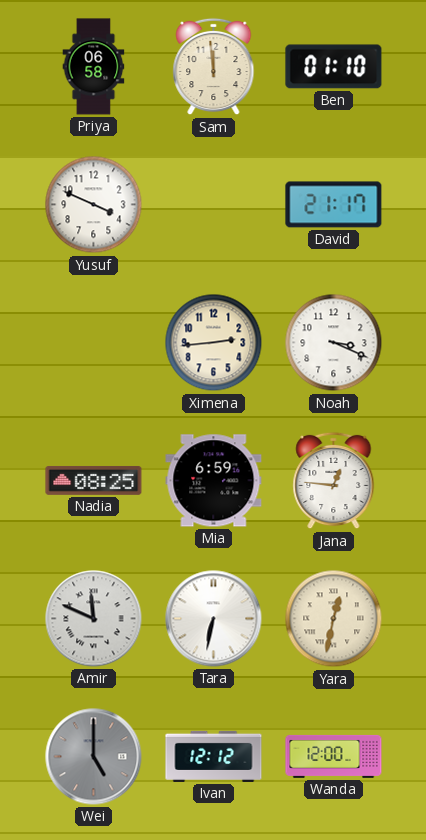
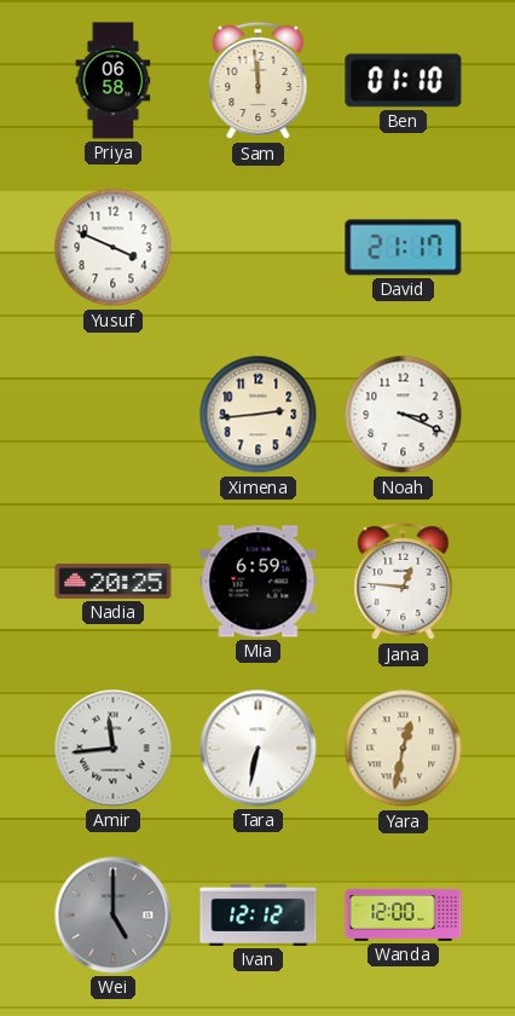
Nadia: 08:25 -> 20:25 (114, 582)
Amir: 11:49 -> 11:44 (114, 749)
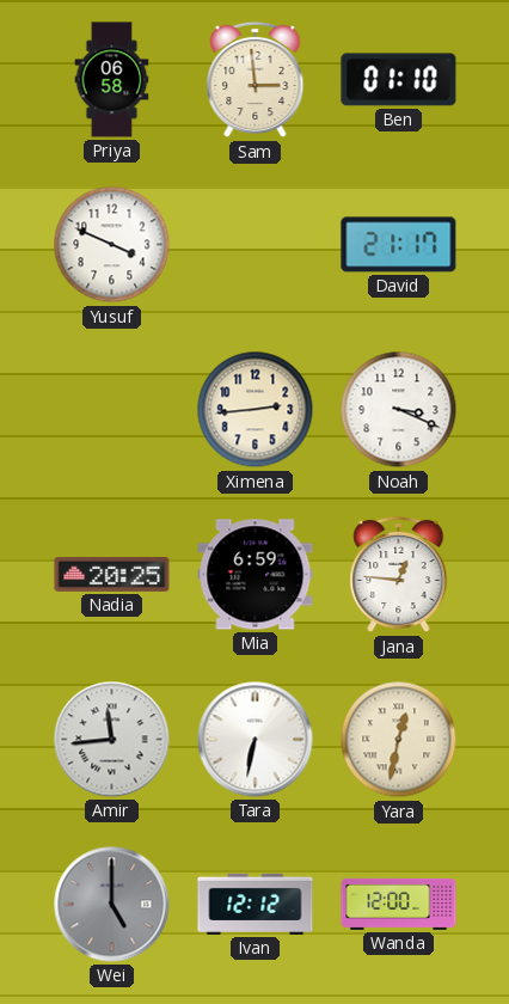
Sam: 11:59 -> 2:59 (256, 80)
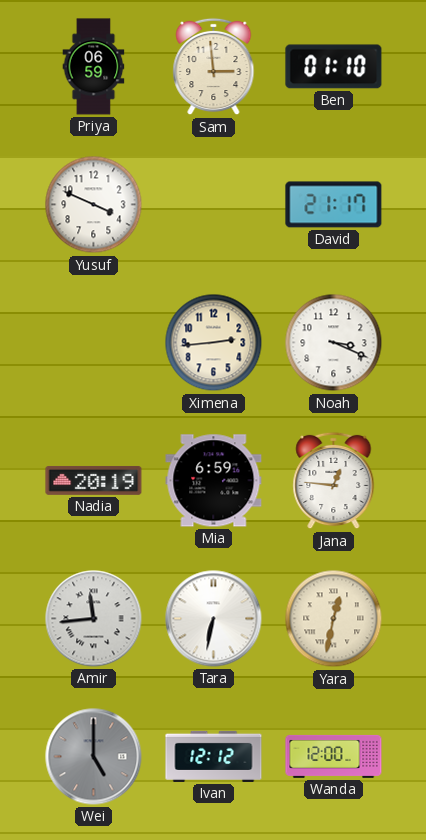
Priya: 06:58 -> 06:59 (94, 67)
Nadia: 20:25 -> 20:19 (94, 481)
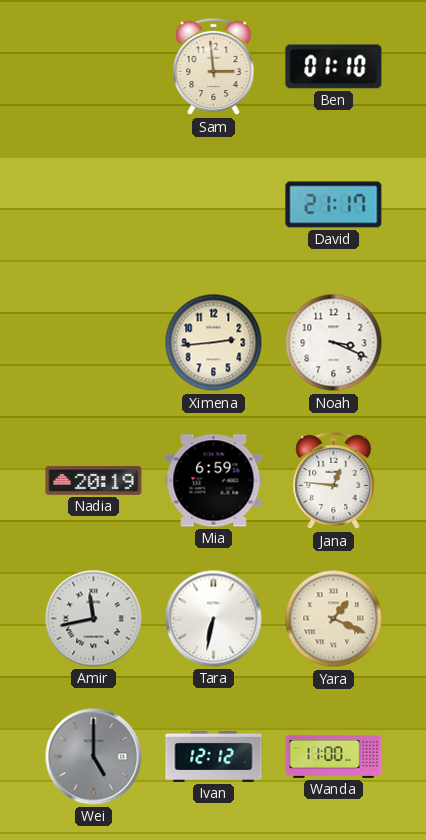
Priya: 06:59 -> none (94, 67)
Yusuf: 3:49 -> none (94, 205)
Amir: 11:44 -> 11:43 (94, 619)
Yara: 12:32 -> 1:19 (334, 619)
Wanda: 12:00 -> 11:00 (334, 756)
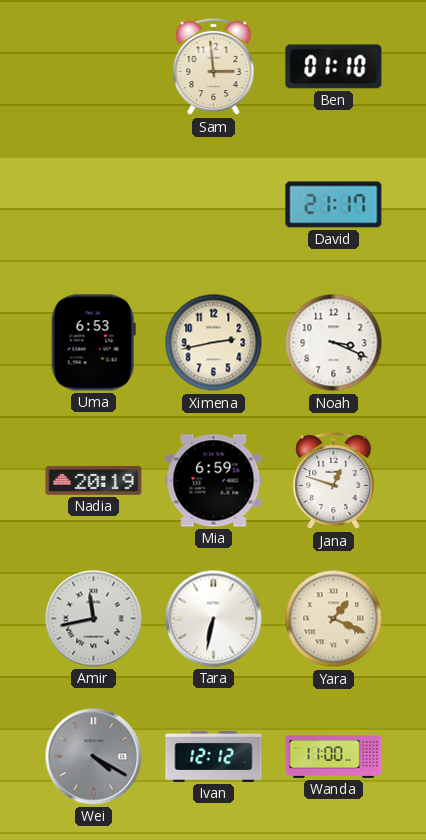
Uma: none -> 6:53 (93, 343)
Ximena: 2:44 -> 2:43 (214, 343)
Jana: 12:46 -> 12:48 (334, 481)
Wei: 5:00 -> 4:20 (94, 757)
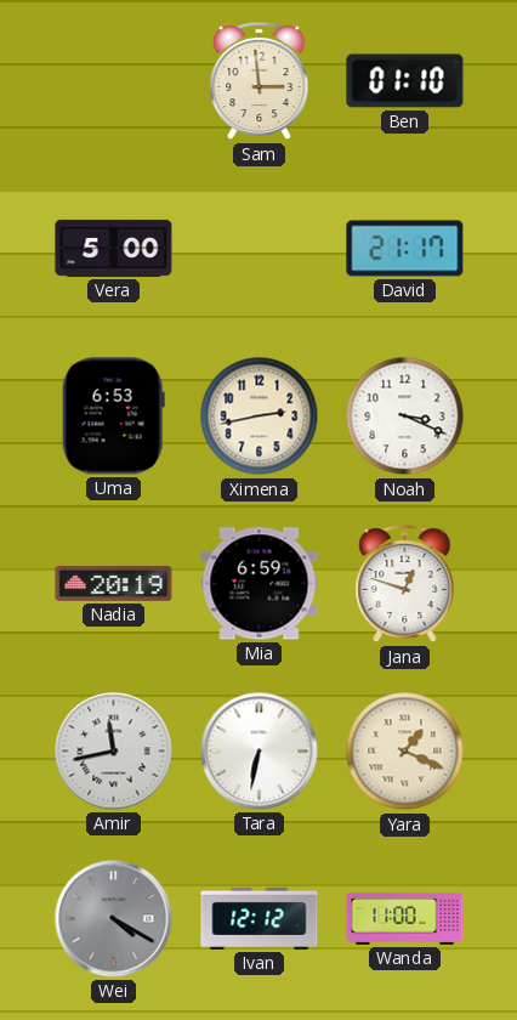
Vera: none -> 5:00 (114, 248)
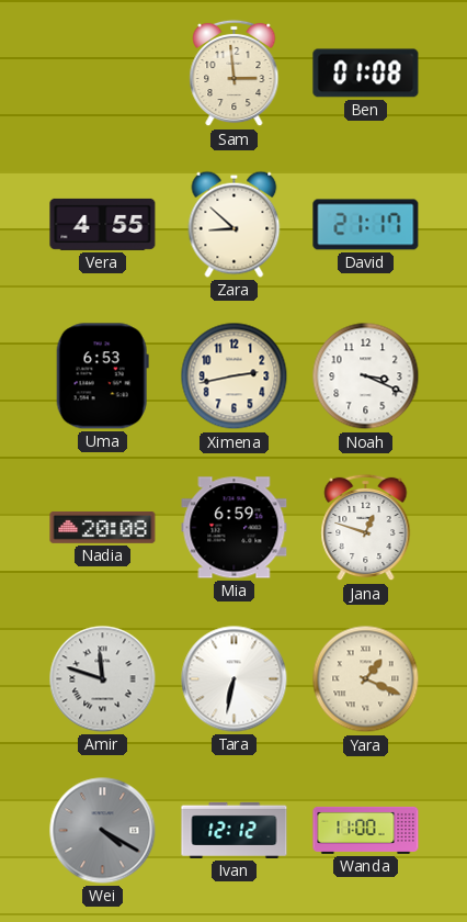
Ben: 01:10 -> 01:08 (366, 74)
Vera: 5:00 -> 4:55 (103, 224)
Zara: none -> 8:52 (235, 224)
Nadia: 20:19 -> 20:08 (103, 528)
Amir: 11:43 -> 11:48 (103, 679)
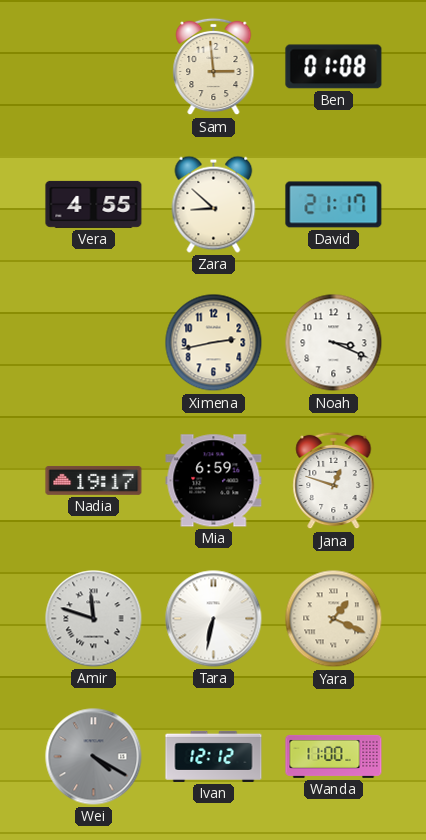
Uma: 6:53 -> none (102, 376)
Nadia: 20:08 -> 19:17 (94, 481)
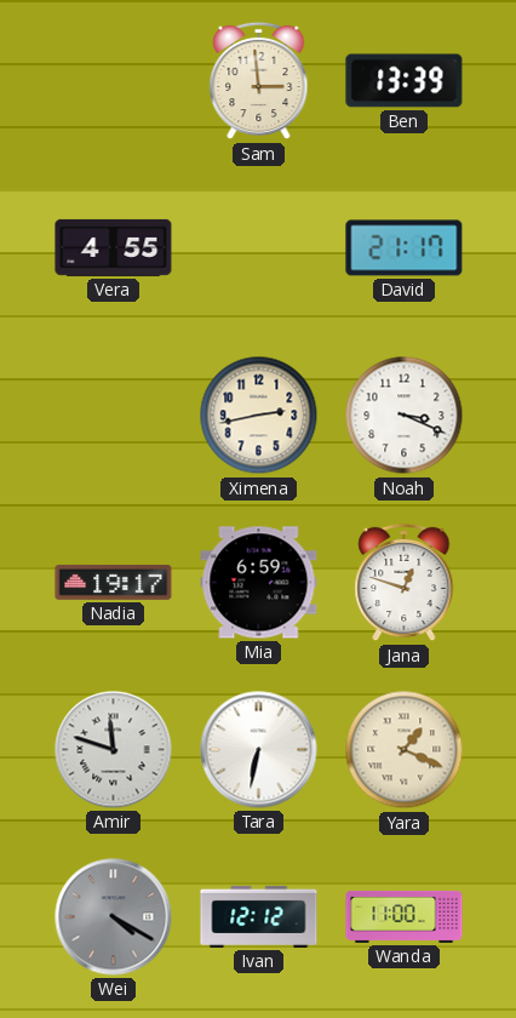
Ben: 01:08 -> 13:39 (405, 81)
Zara: 8:52 -> none (214, 204)
